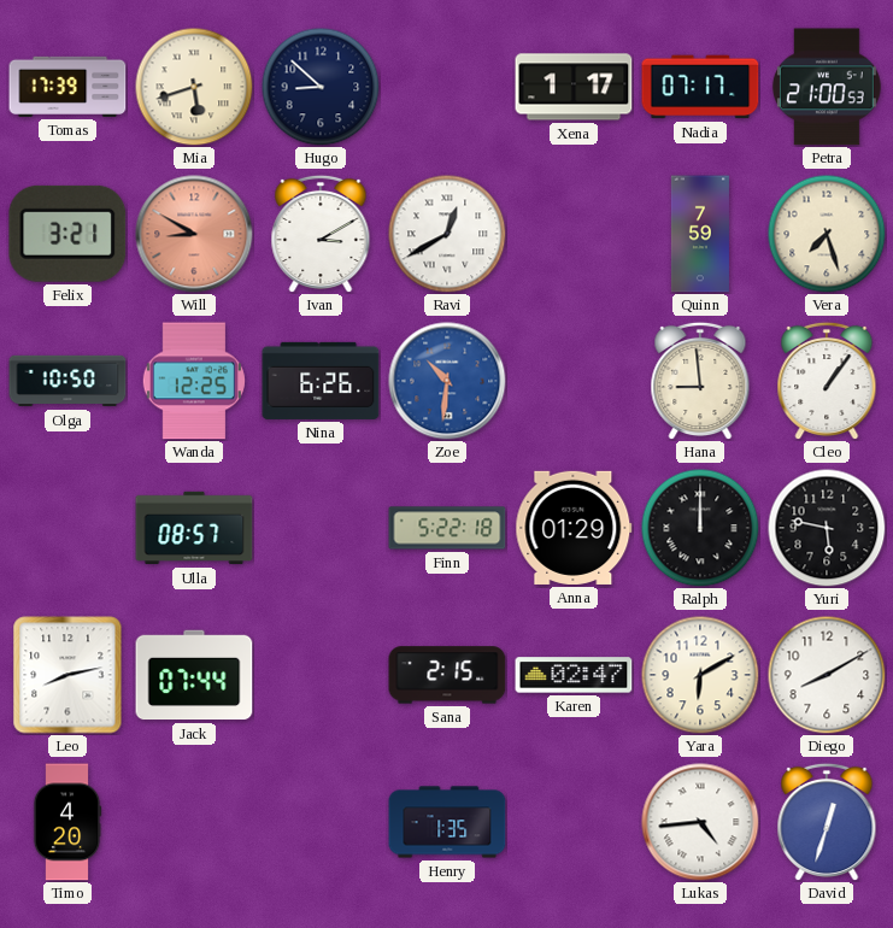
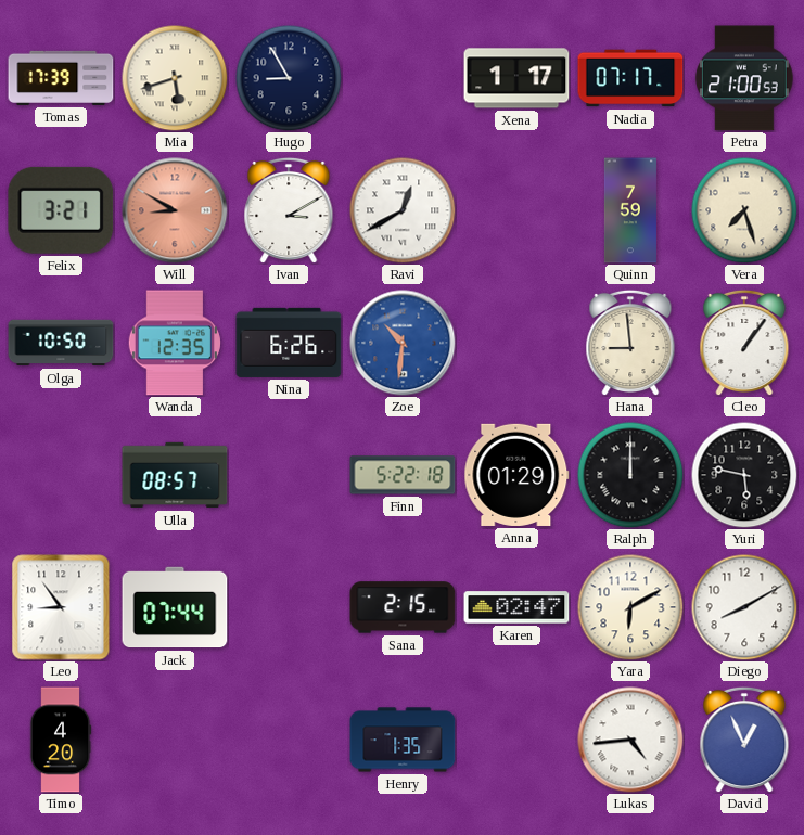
Hugo: 8:52 -> 8:55 (289, 78)
Wanda: 12:25 -> 12:35 (175, 343)
Leo: 8:13 -> 8:54 (61, 607)
David: 12:33 -> 12:56 (744, 740)
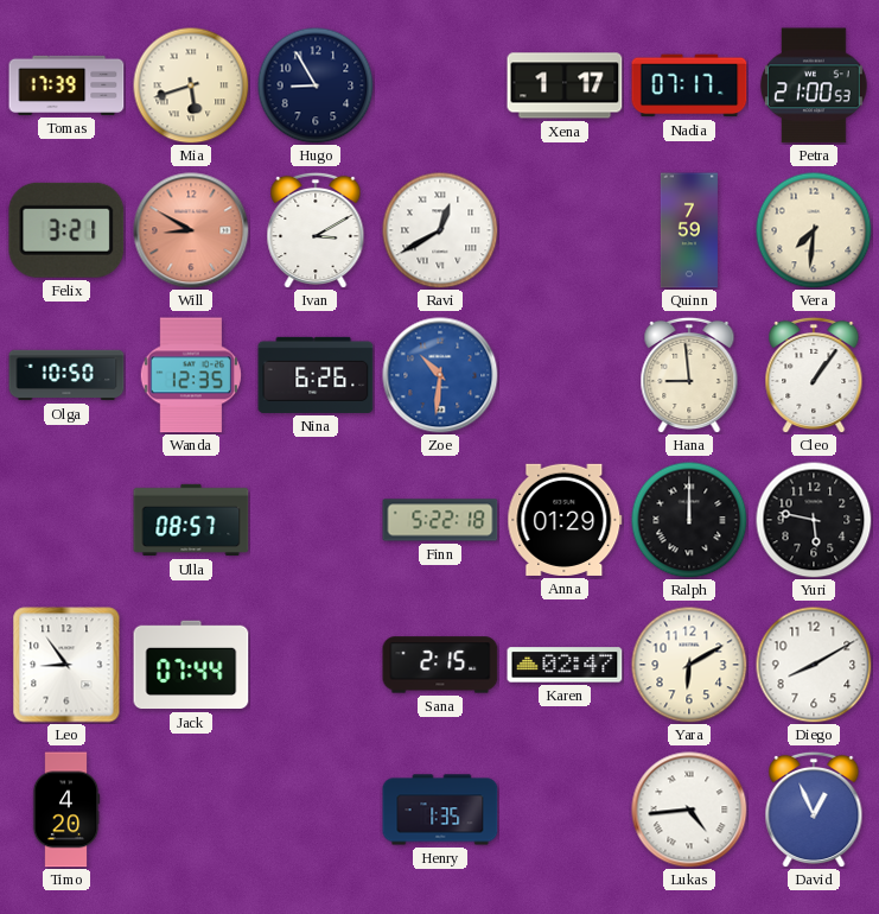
Vera: 7:27 -> 7:31 (814, 230)
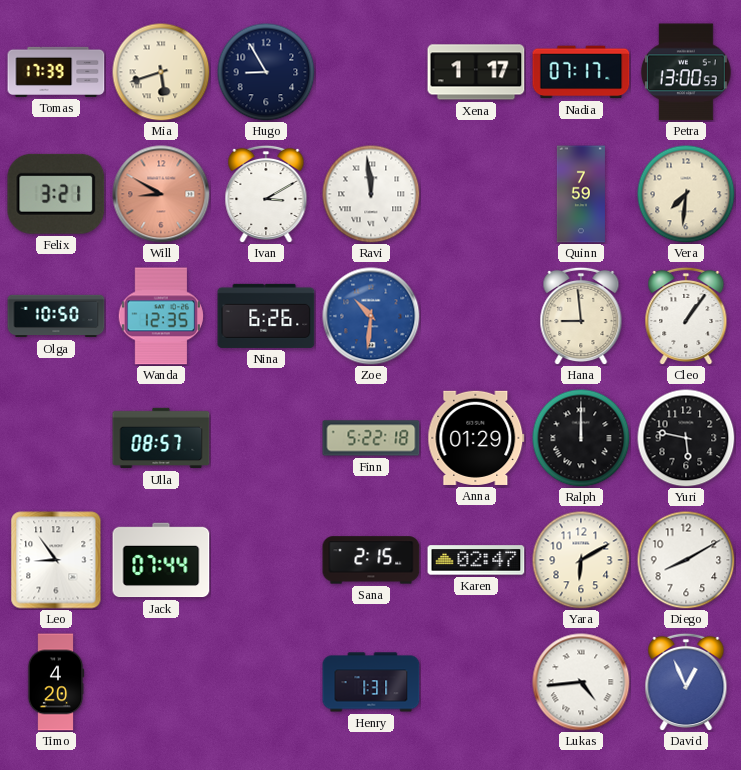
Petra: 21:00 -> 13:00 (686, 72)
Ravi: 12:40 -> 11:59 (371, 194)
Henry: 1:35 -> 1:31 (371, 682)
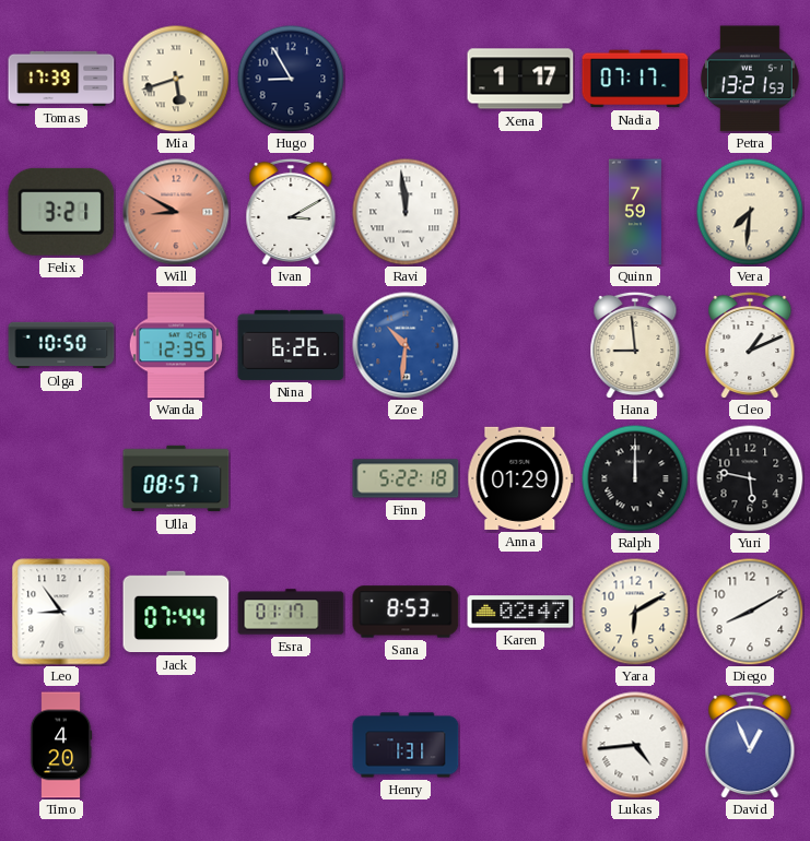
Petra: 13:00 -> 13:21 (750, 79)
Cleo: 1:06 -> 1:11 (750, 345)
Esra: none -> 01:17 (291, 612)
Sana: 2:15 -> 8:53 (406, 612)
